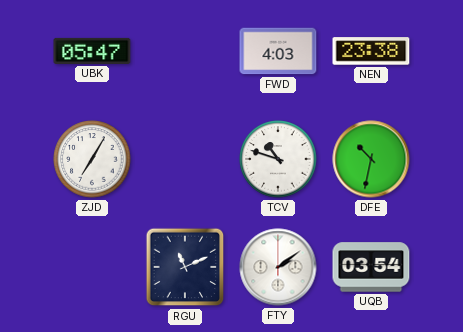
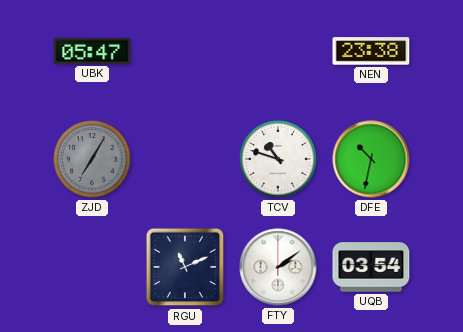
FWD: 4:03 -> none (278, 51)
ZJD dial: white -> grey (92, 159)
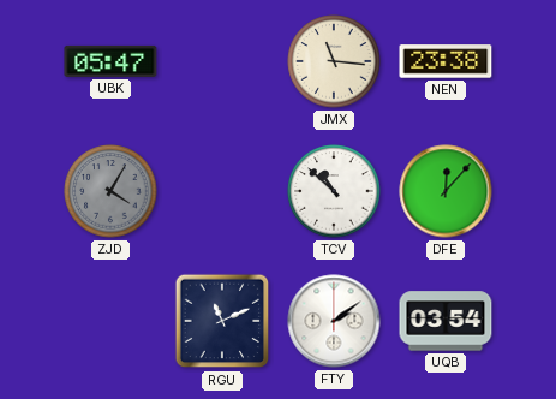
JMX: none -> 11:16 (334, 61)
ZJD: 7:05 -> 4:05 (110, 191)
TCV: 10:48 -> 10:52 (334, 191)
DFE: 10:32 -> 12:07 (446, 191)
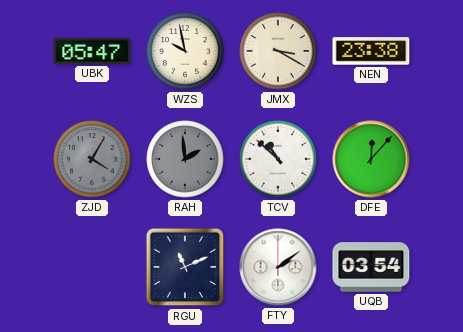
WZS: none -> 9:58 (185, 51)
JMX: 11:16 -> 3:20 (278, 51)
RAH: none -> 1:59 (185, 159)
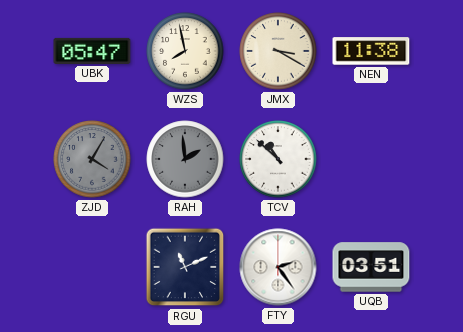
WZS: 9:58 -> 7:58 (185, 51)
NEN: 23:38 -> 11:38 (371, 51)
DFE: 12:07 -> none (371, 159)
FTY: 2:09 -> 2:24 (278, 267)
UQB: 03:54 -> 03:51 (371, 267)
